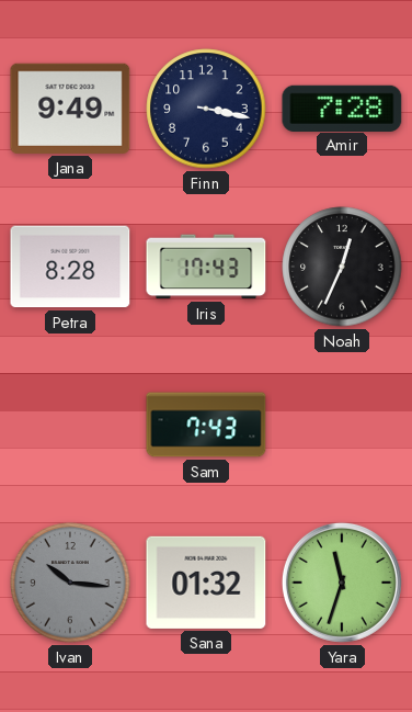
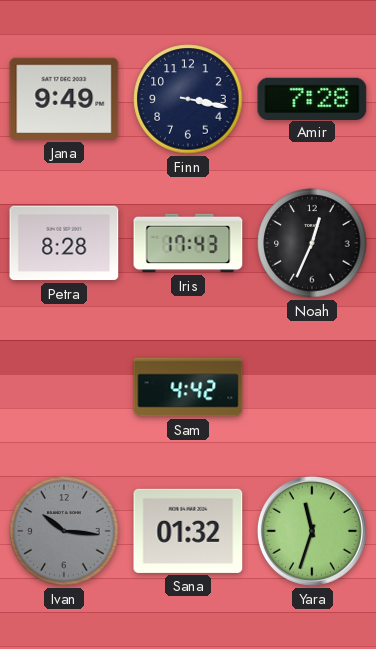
Sam: 7:43 -> 4:42 (188, 387)
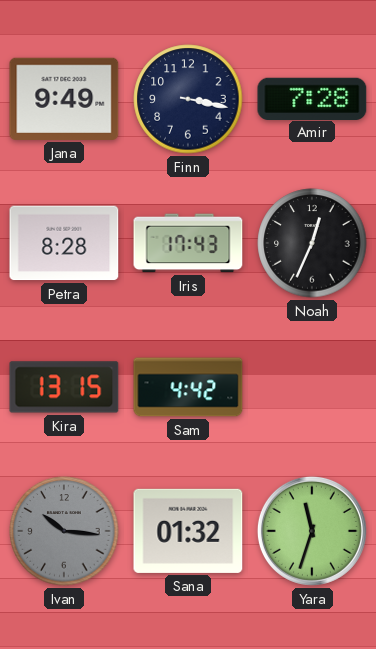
Kira: none -> 13:15 (64, 387)
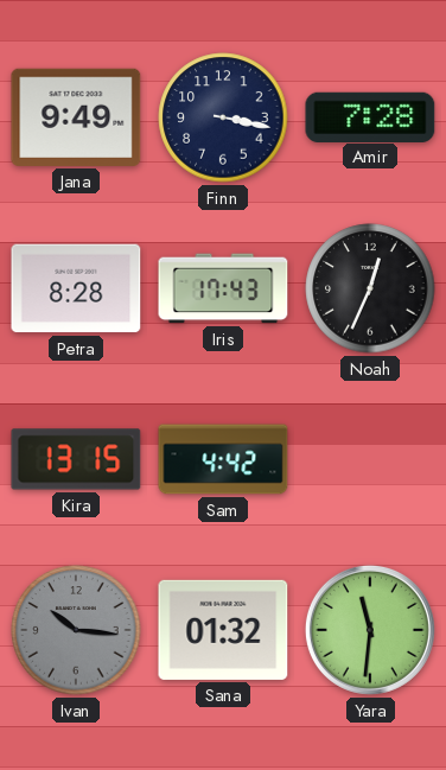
Yara: 11:33 -> 11:31 (370, 630)
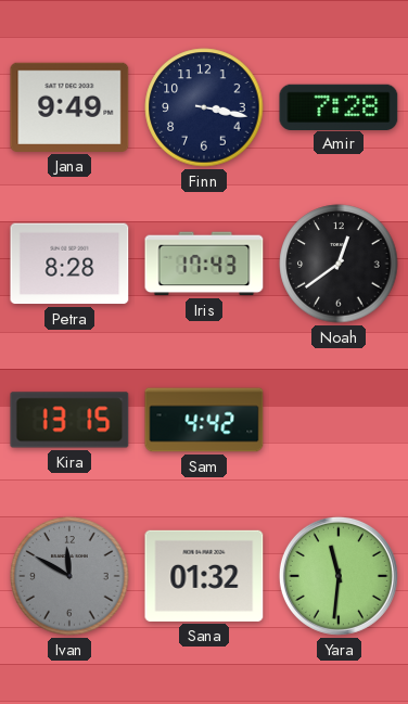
Noah: 12:34 -> 12:39 (339, 264)
Ivan: 10:16 -> 11:50 (69, 576)
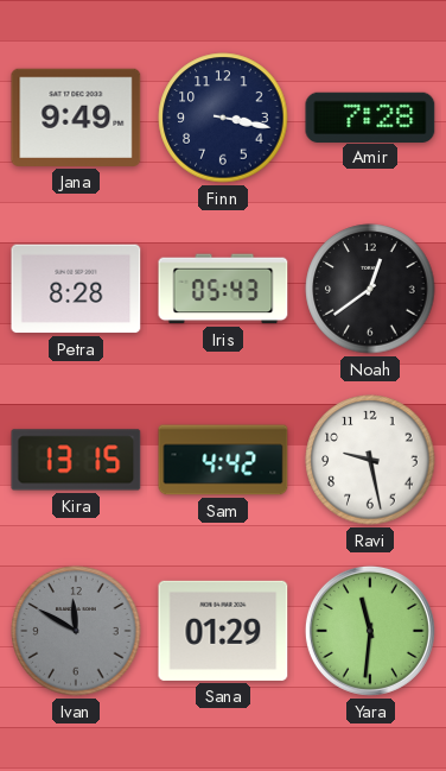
Iris: 17:43 -> 05:43 (223, 289)
Ravi: none -> 9:28 (370, 460)
Sana: 01:32 -> 01:29 (223, 631)
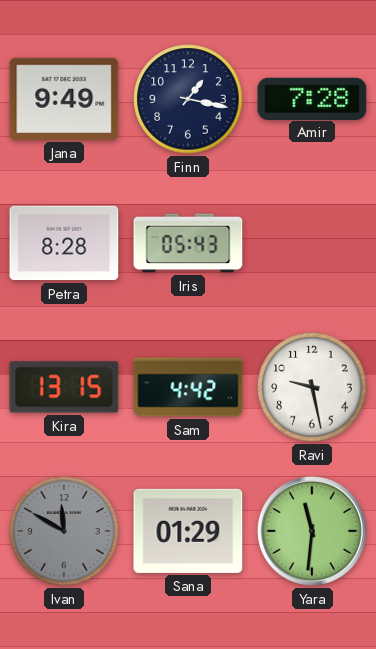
Finn: 3:17 -> 1:17 (188, 99)
Noah: 12:39 -> none (370, 289)
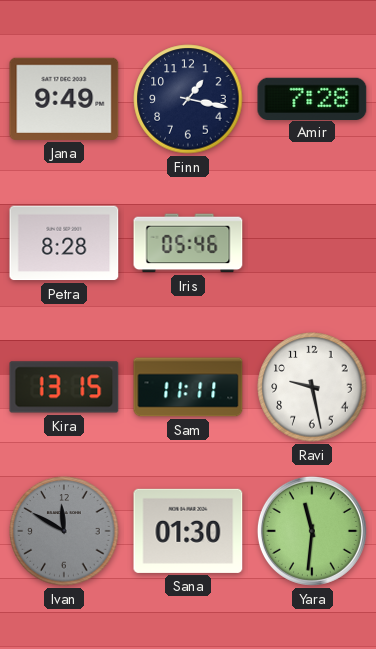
Iris: 05:43 -> 05:46 (188, 243)
Sam: 4:42 -> 11:11 (188, 387)
Sana: 01:29 -> 01:30 (188, 531)
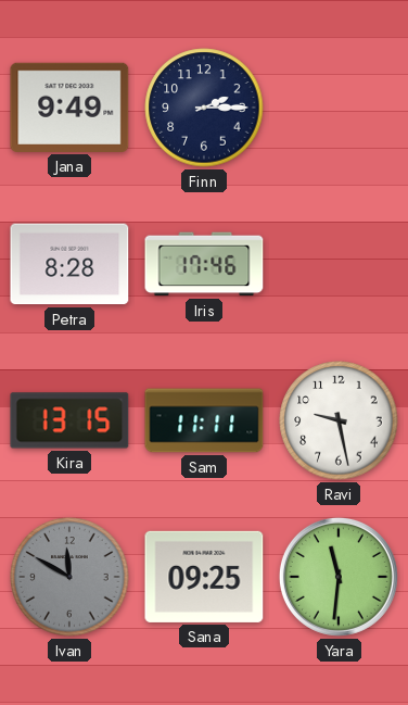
Finn: 1:17 -> 2:15 (204, 108)
Amir: 7:28 -> none (312, 98)
Iris: 05:46 -> 17:46 (204, 264)
Sana: 01:30 -> 09:25 (204, 577)
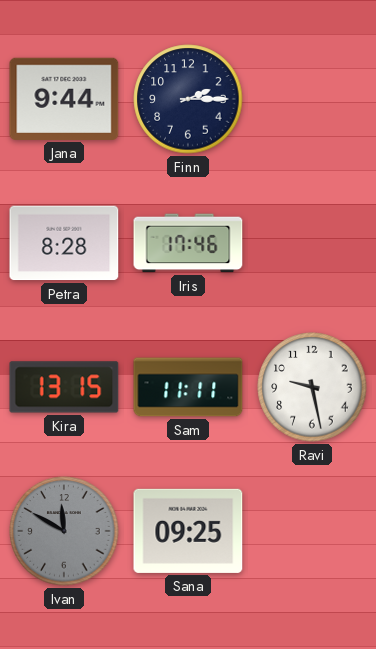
Jana: 9:49 -> 9:44 (64, 99)
Yara: 11:31 -> none (339, 577)
